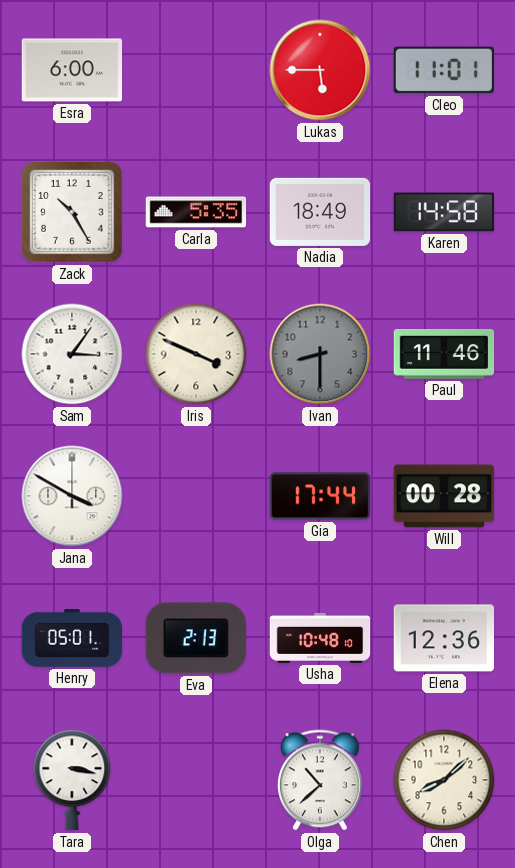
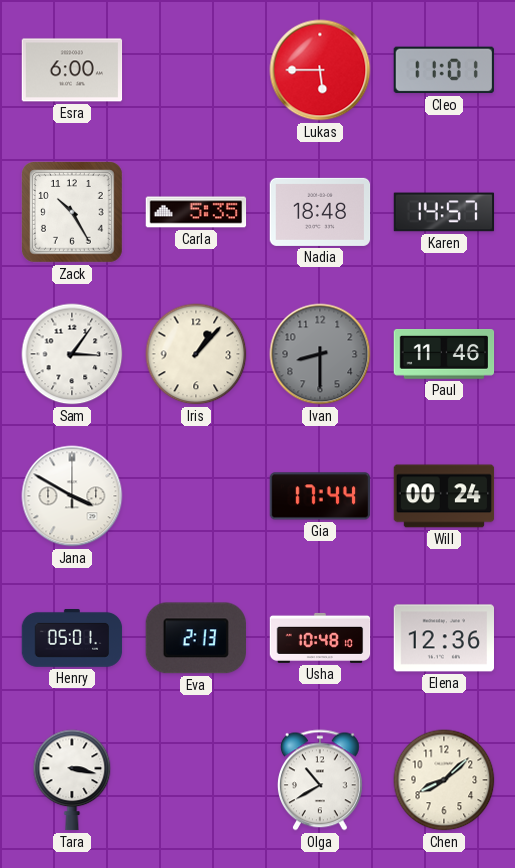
Nadia: 18:49 -> 18:48 (320, 212)
Karen: 14:58 -> 14:57 (444, 212)
Iris: 3:49 -> 1:07 (196, 354)
Will: 00:28 -> 00:24 (444, 496)
Olga: 10:38 -> 10:40 (320, 780)
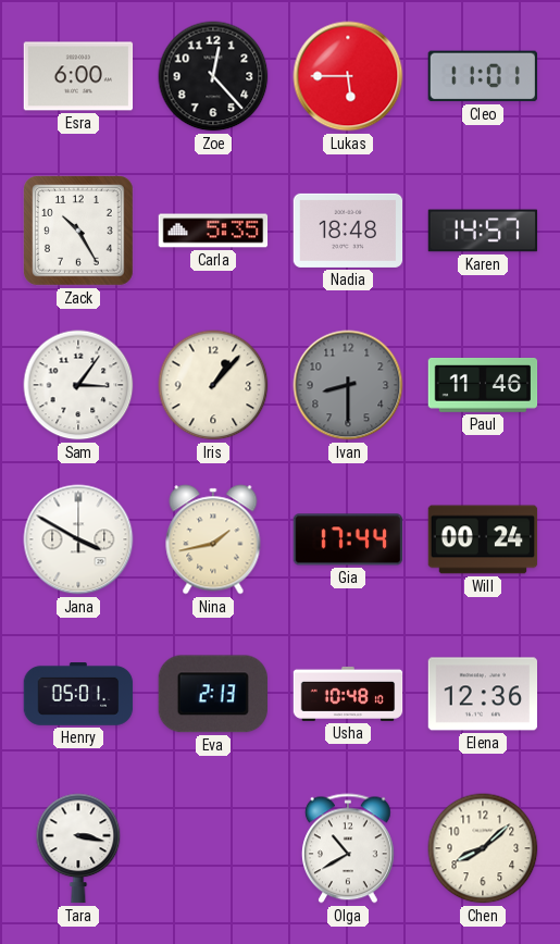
Zoe: none -> 12:23 (213, 76)
Nina: none -> 1:43 (213, 539)
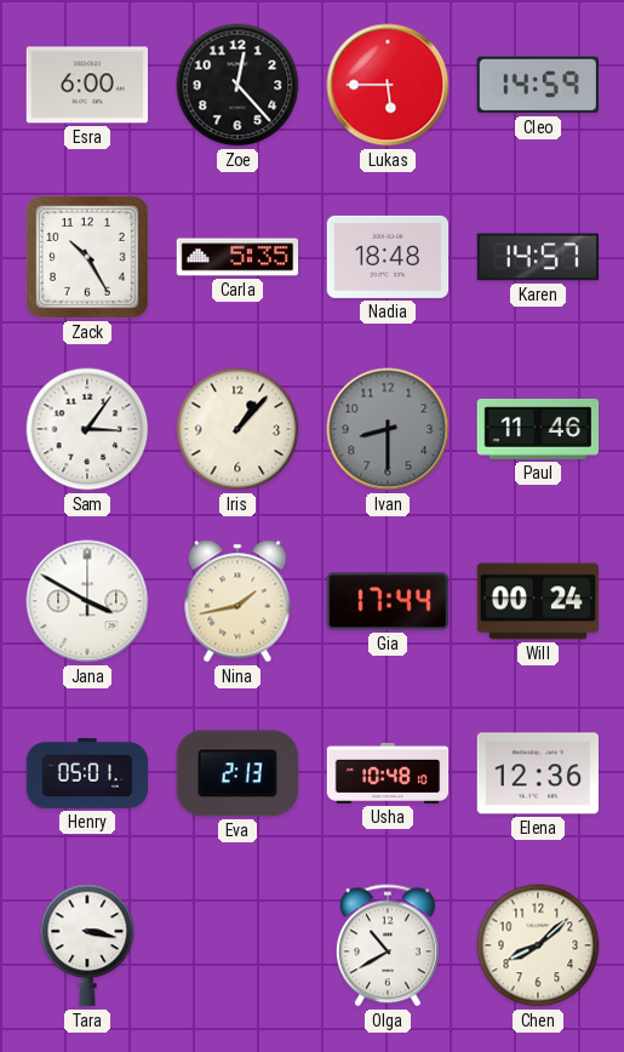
Cleo: 11:01 -> 14:59 (538, 85)
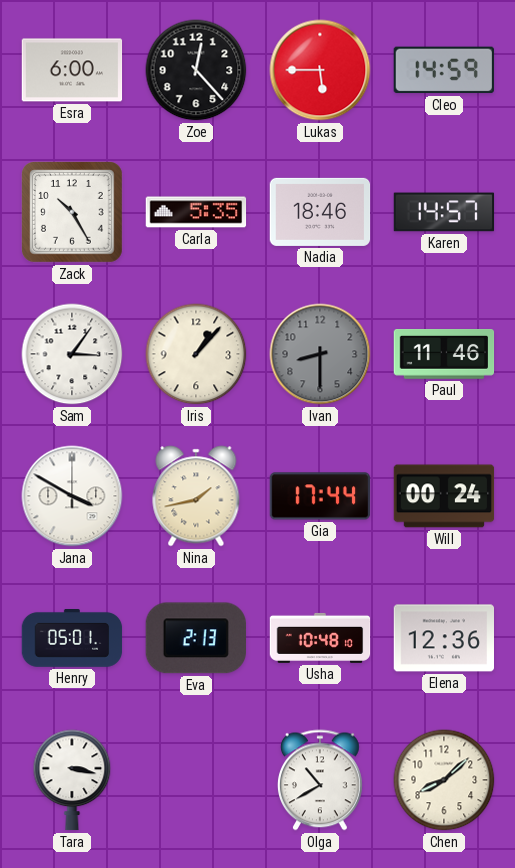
Nadia: 18:48 -> 18:46 (320, 212)
